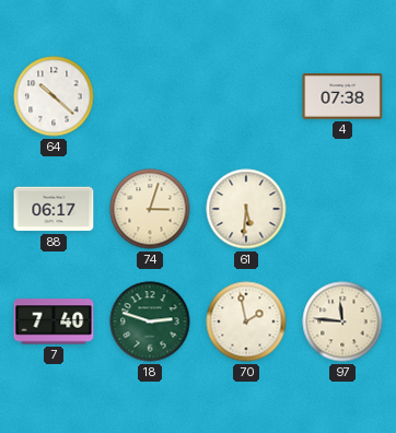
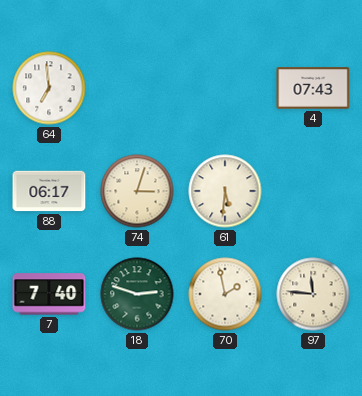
64: 10:22 -> 6:59 (49, 88)
4: 07:38 -> 07:43 (313, 88)
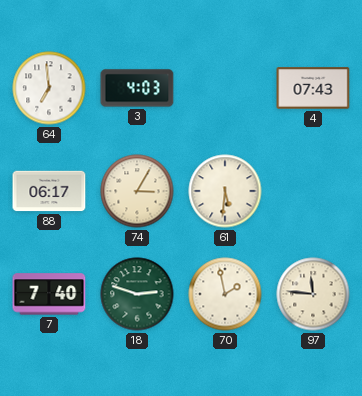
3: none -> 4:03 (137, 88)
74: 3:03 -> 3:05 (137, 191)
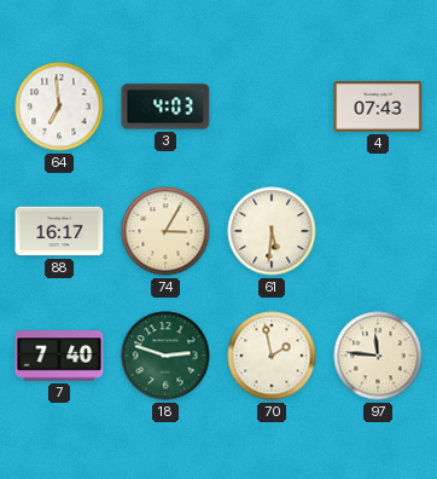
88: 06:17 -> 16:17 (59, 231)
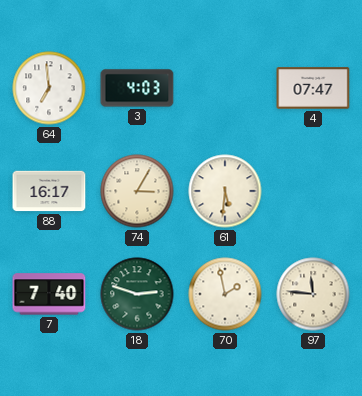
4: 07:43 -> 07:47 (313, 88)
